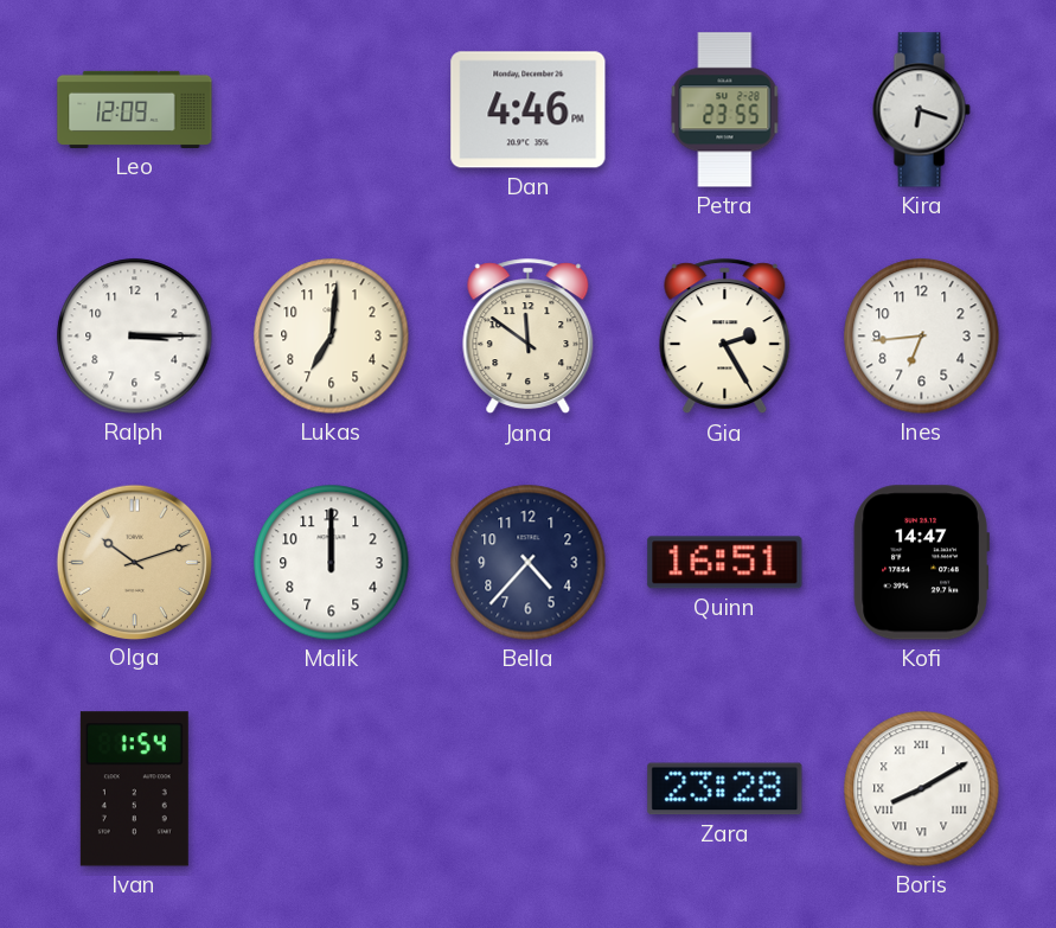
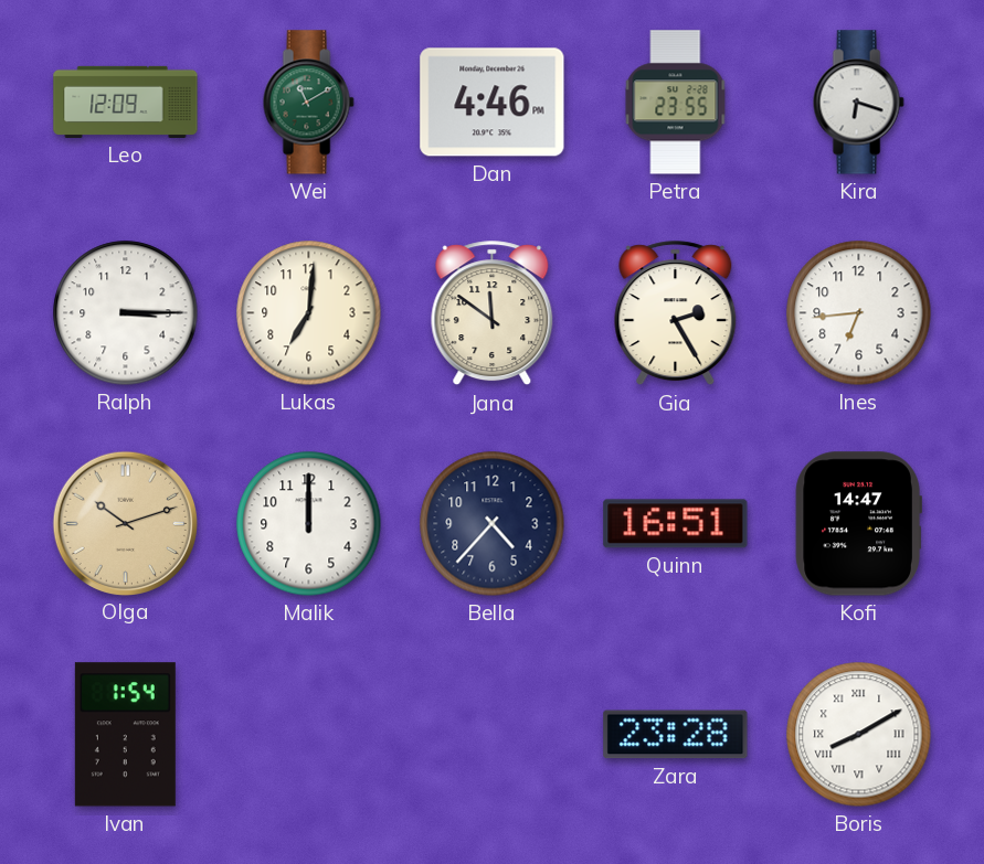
Wei: none -> 11:10 (308, 103)
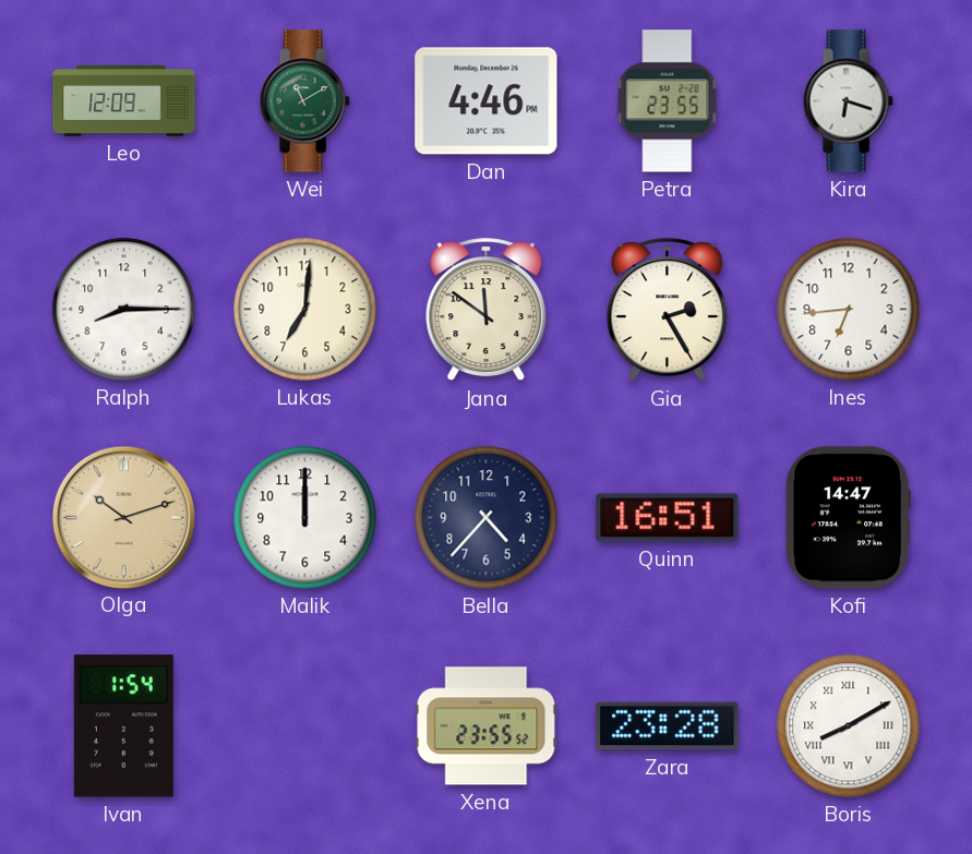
Ralph: 3:15 -> 8:15 (124, 310)
Xena: none -> 23:55 (487, 726)
